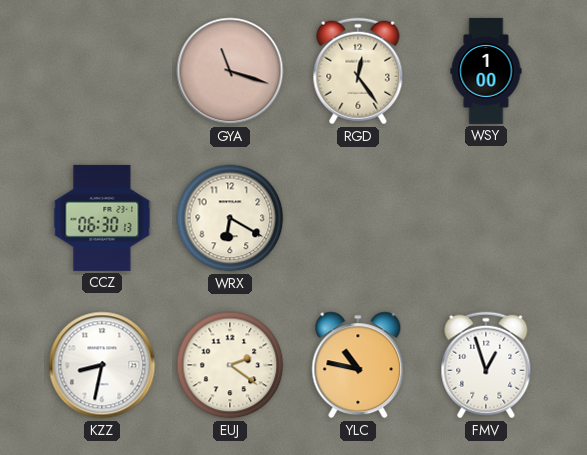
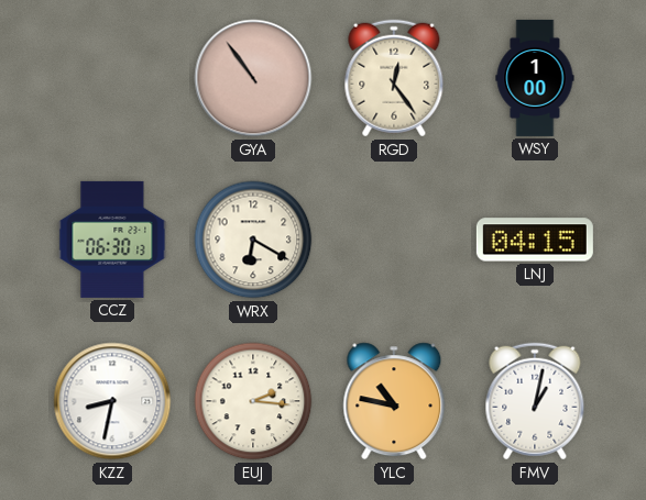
GYA: 11:18 -> 10:54 (253, 78)
LNJ: none -> 04:15 (535, 240)
EUJ: 2:21 -> 2:16 (253, 401)
FMV: 12:57 -> 1:02 (535, 401)
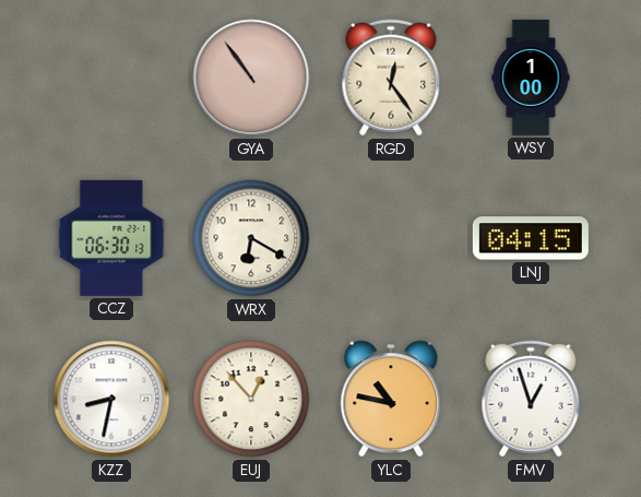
EUJ: 2:16 -> 12:53 (251, 399)
FMV: 1:02 -> 12:57 (531, 399)
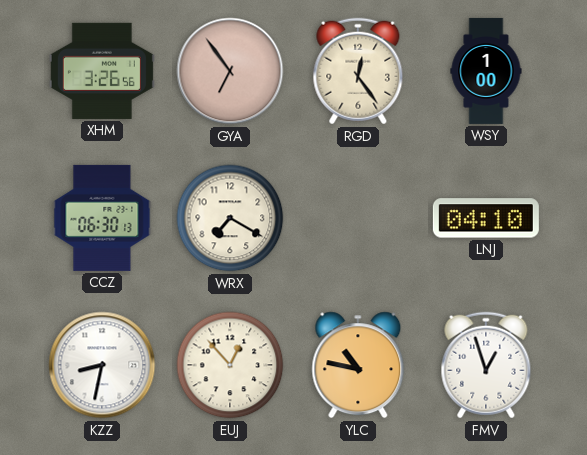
XHM: none -> 3:26 (102, 71)
GYA: 10:54 -> 6:54 (230, 71)
WRX: 6:20 -> 7:20 (230, 218)
LNJ: 04:15 -> 04:10 (486, 218)
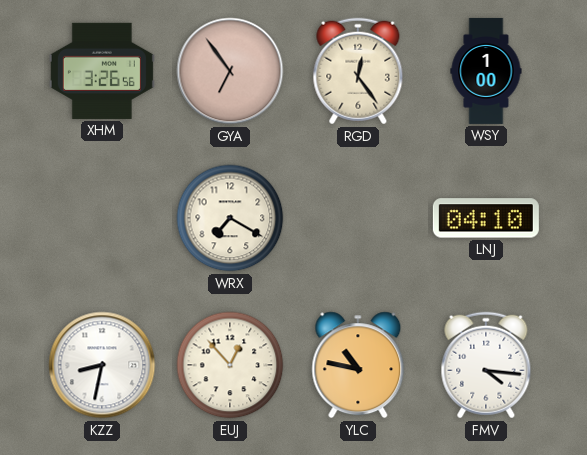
CCZ: 06:30 -> none (102, 218)
FMV: 12:57 -> 4:16 (486, 365)
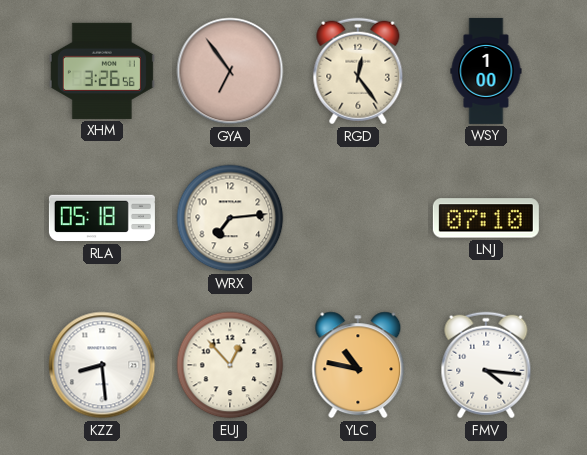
RLA: none -> 05:18 (102, 218)
WRX: 7:20 -> 7:14 (230, 218)
LNJ: 04:10 -> 07:10 (486, 218)
KZZ: 8:32 -> 8:29 (102, 365)
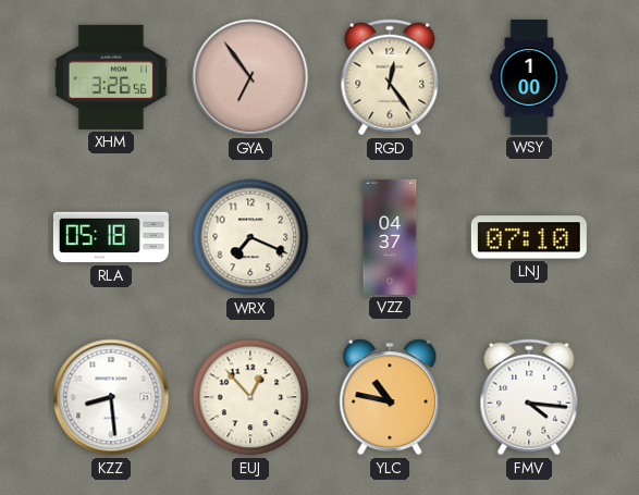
WRX: 7:14 -> 7:19 (250, 237)
VZZ: none -> 04:37 (390, 237)
